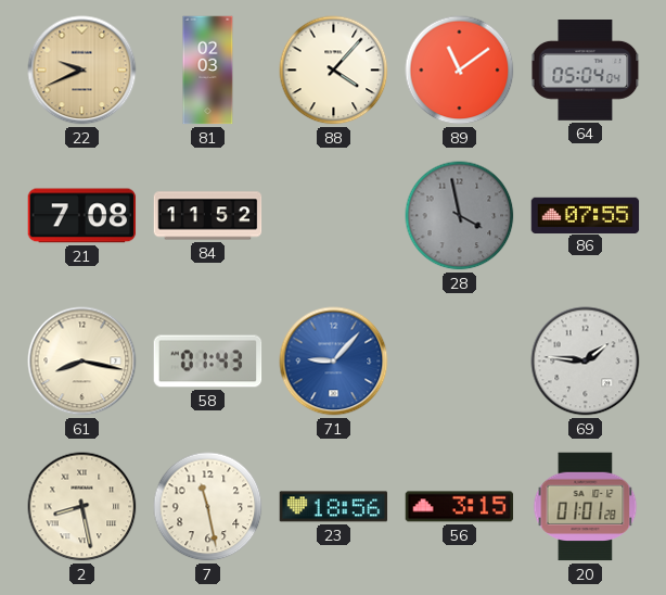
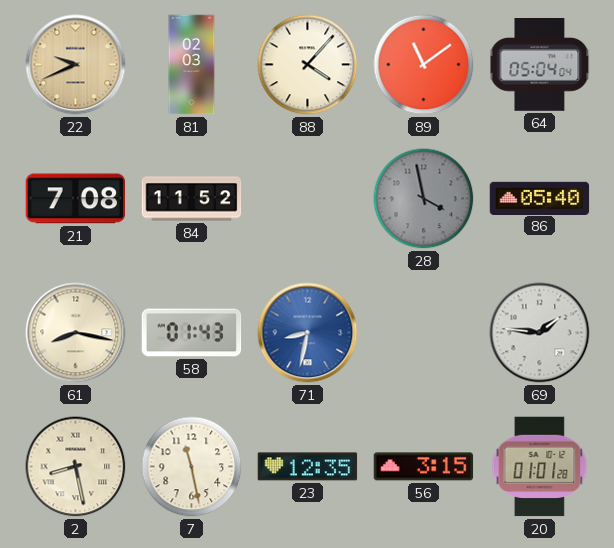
86: 07:55 -> 05:40 (540, 198)
71: 9:07 -> 8:32 (308, 333)
23: 18:56 -> 12:35 (308, 467)
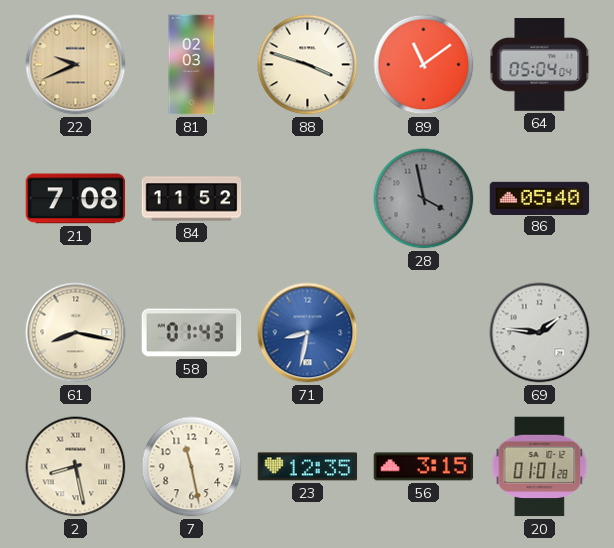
88: 4:07 -> 3:48 (308, 65)
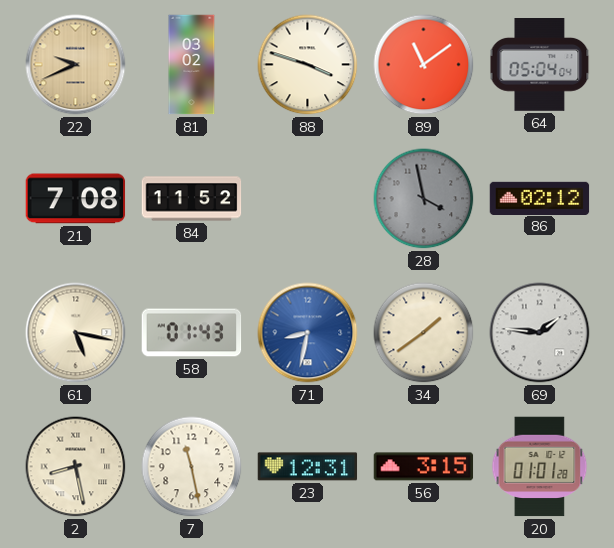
81: 02:03 -> 03:02 (192, 65)
86: 05:40 -> 02:12 (540, 198)
61: 8:17 -> 5:17 (76, 333)
34: none -> 1:39 (424, 333)
23: 12:35 -> 12:31 (308, 467)
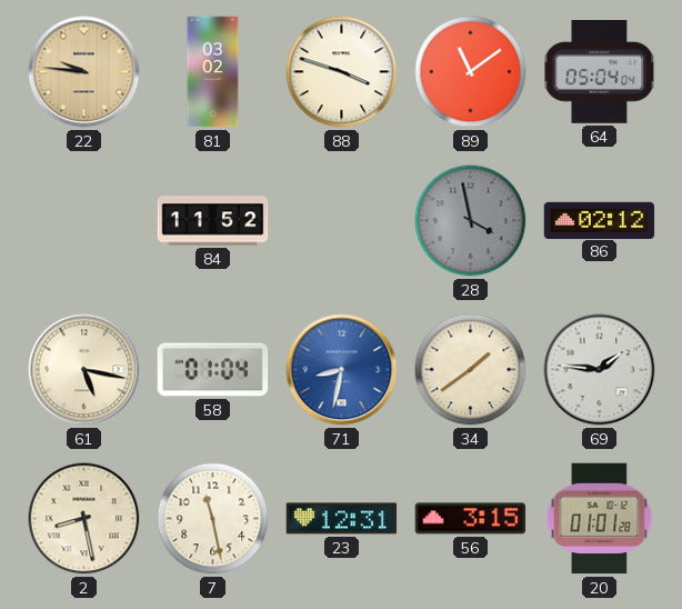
22: 9:41 -> 9:46 (84, 72)
21: 7:08 -> none (76, 199)
58: 01:43 -> 01:04 (213, 370)
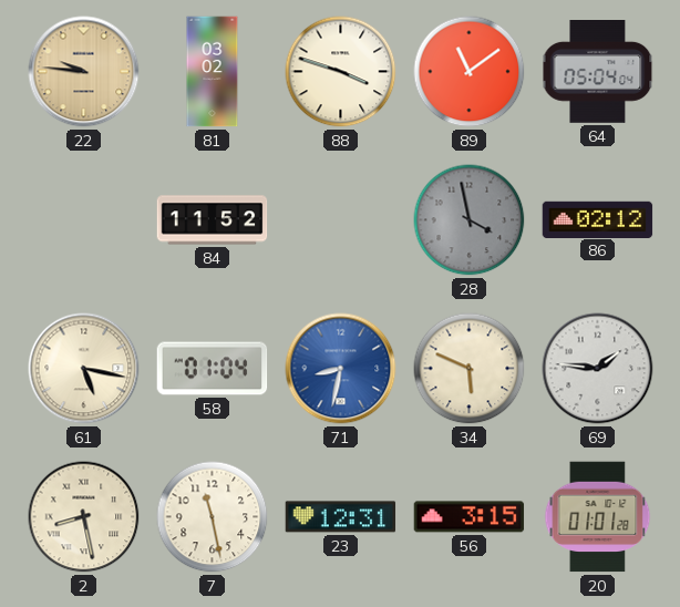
34: 1:39 -> 5:49 (470, 369)
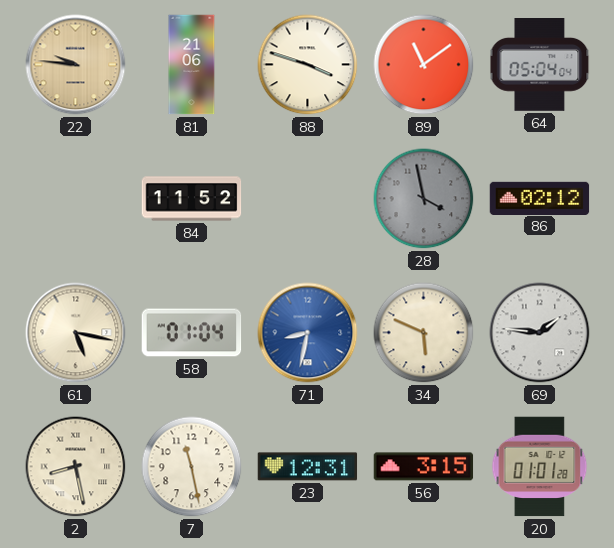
81: 03:02 -> 21:06 (192, 65)
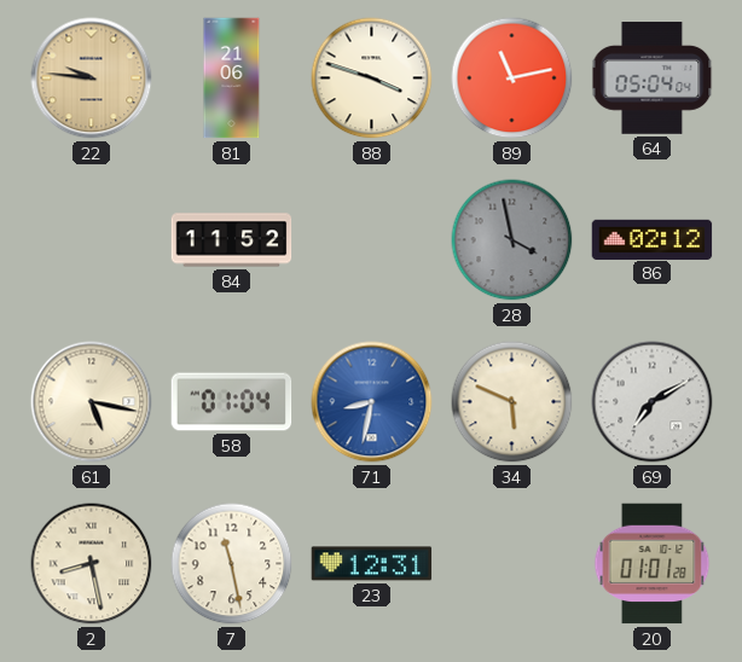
89: 11:09 -> 11:13 (512, 79)
69: 1:46 -> 7:10 (653, 402)
56: 3:15 -> none (424, 467)
